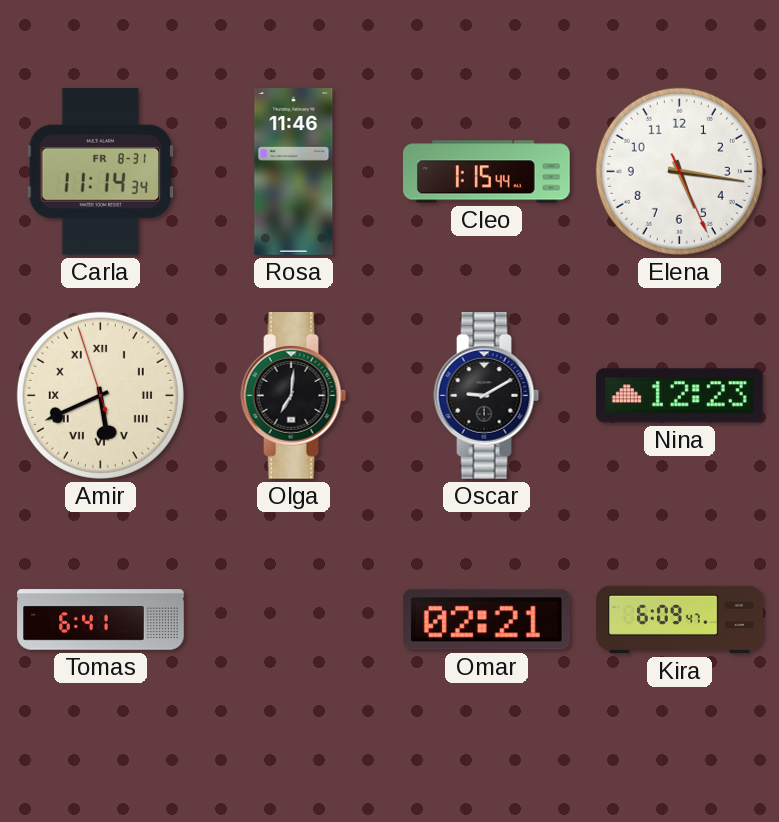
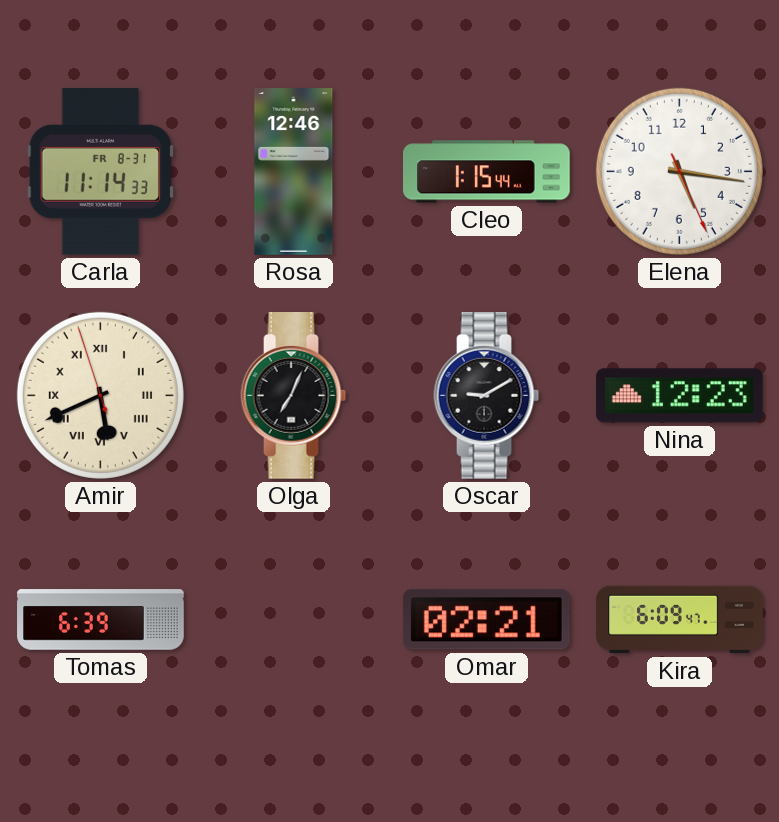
Carla: 11:14:34 -> 11:14:33 (100, 171)
Rosa: 11:46 -> 12:46 (294, 172)
Olga: 7:01 -> 7:04 (294, 396)
Tomas: 6:41 -> 6:39 (101, 620)
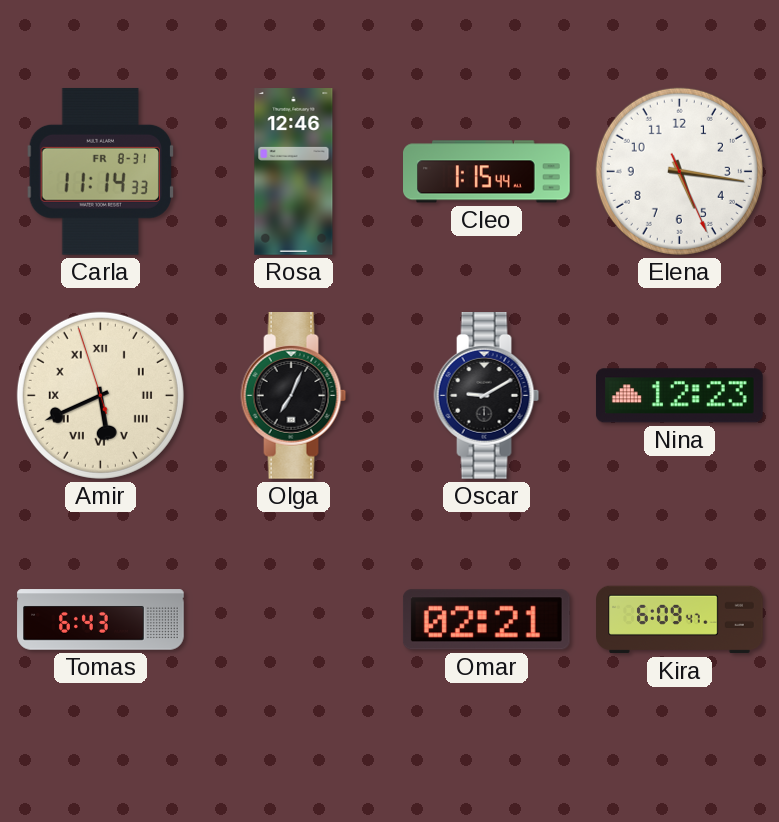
Tomas: 6:39 -> 6:43 (101, 620)
